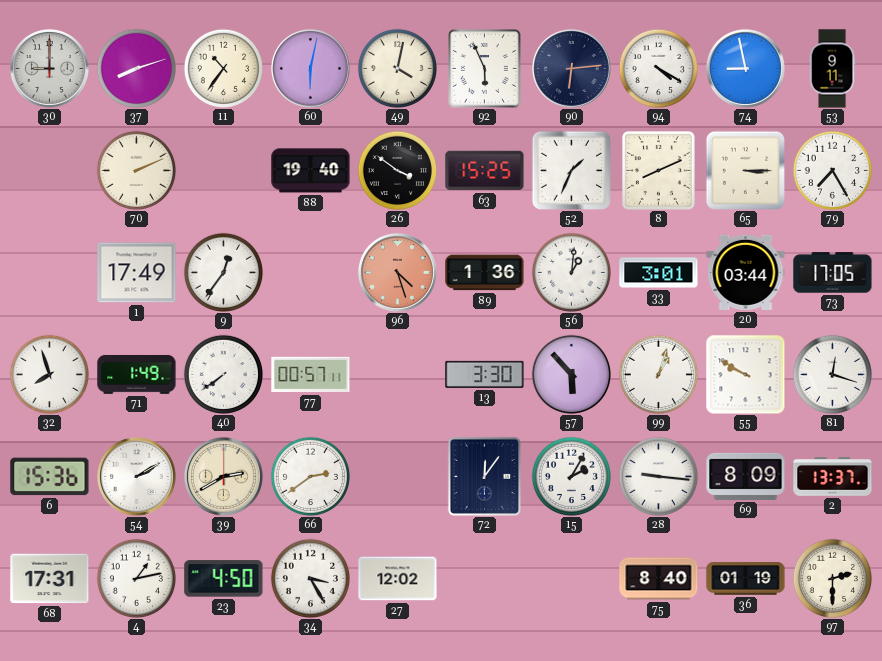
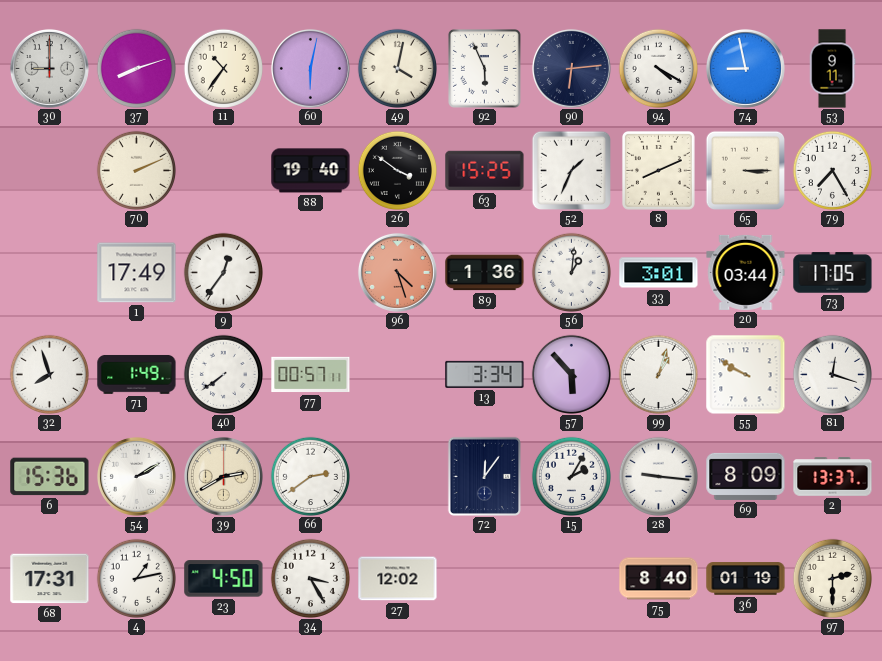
13: 3:30 -> 3:34 (485, 374)
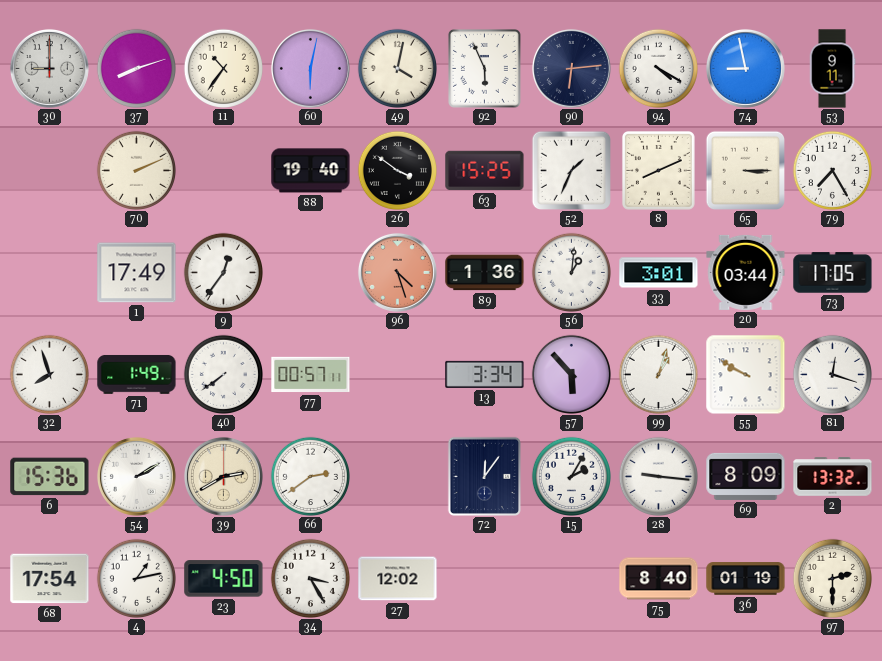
2: 13:37 -> 13:32 (833, 477)
68: 17:31 -> 17:54 (50, 579)
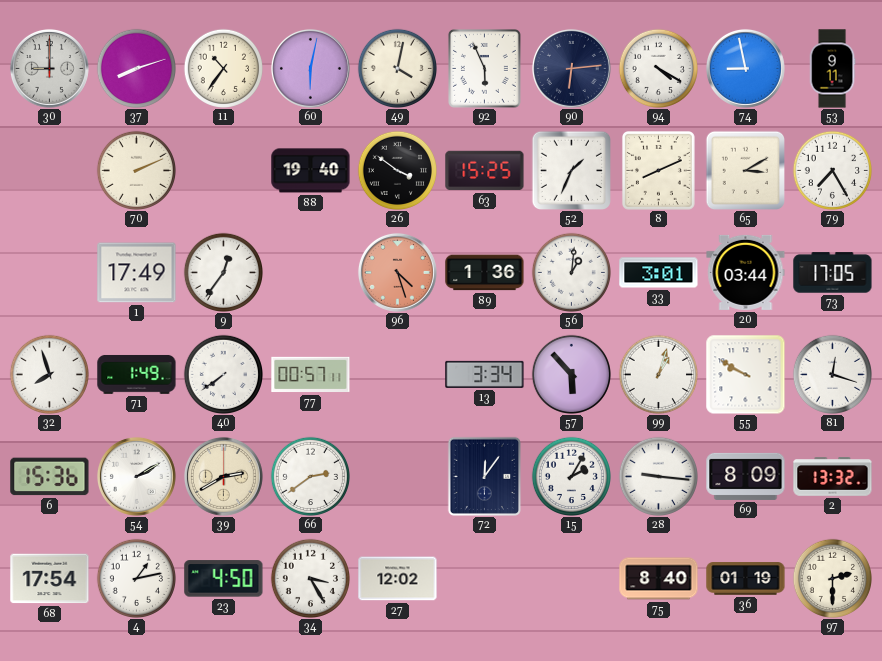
65: 3:15 -> 3:10 (745, 170)
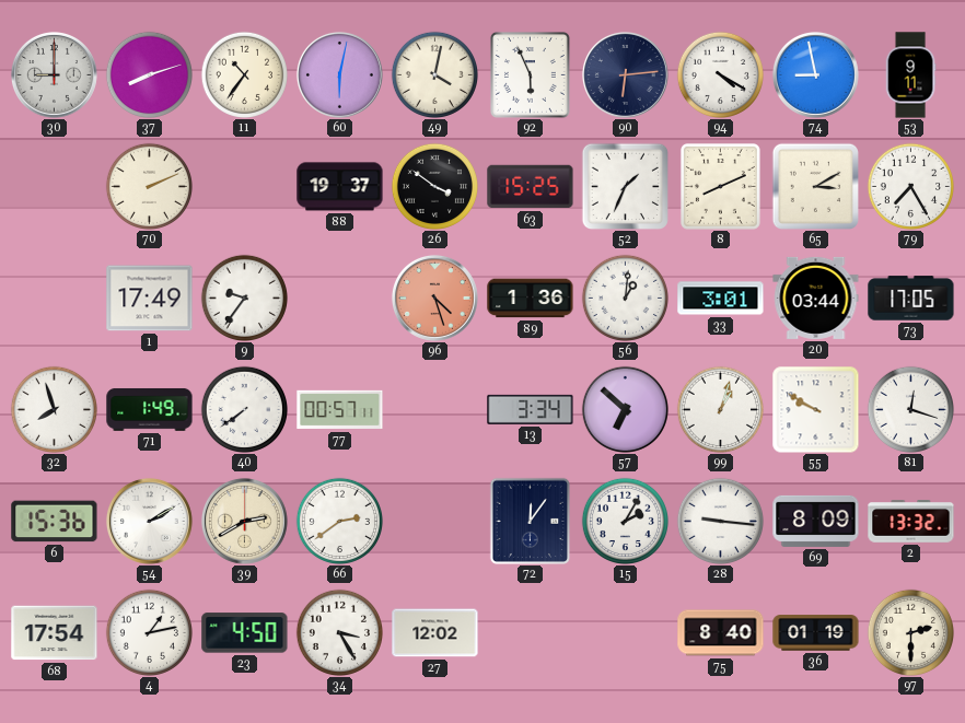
88: 19:40 -> 19:37 (340, 187)
9: 12:36 -> 9:36 (244, 298)
57: 5:53 -> 6:52 (625, 409)
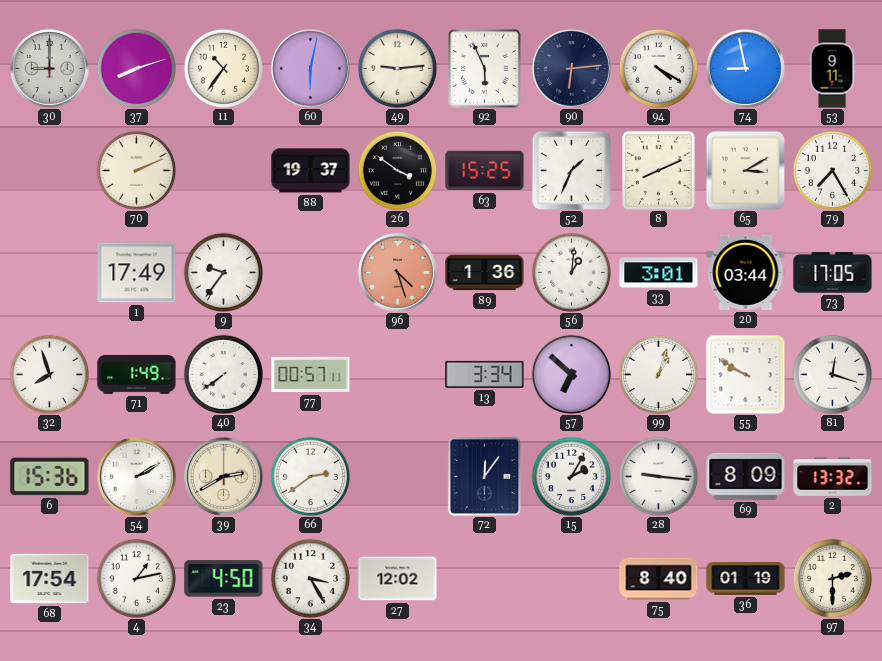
49: 4:02 -> 9:14 (397, 68)
